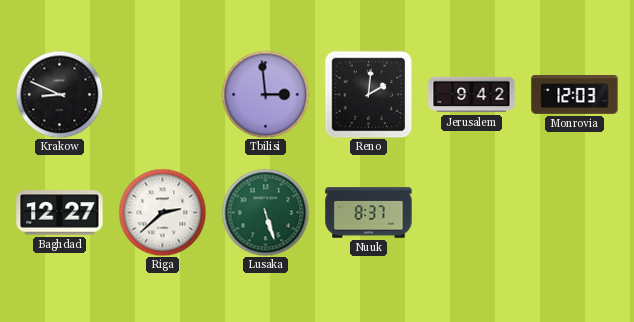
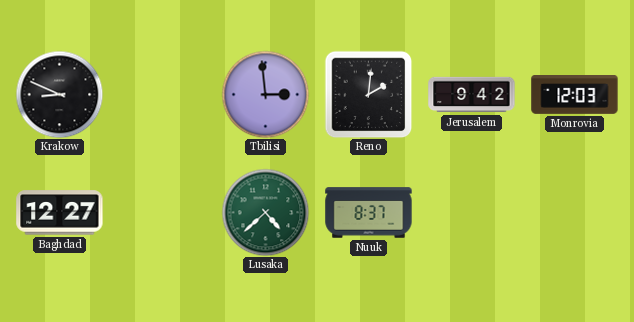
Riga: 2:38 -> none (162, 212)
Lusaka: 5:27 -> 4:38 (265, 212)
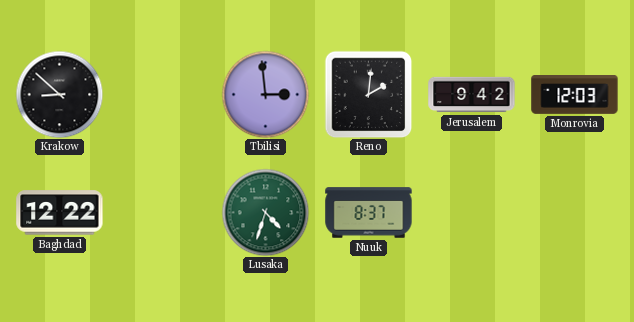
Krakow: 8:49 -> 8:52 (59, 94)
Baghdad: 12:27 -> 12:22 (60, 213)
Lusaka: 4:38 -> 4:33 (265, 212)
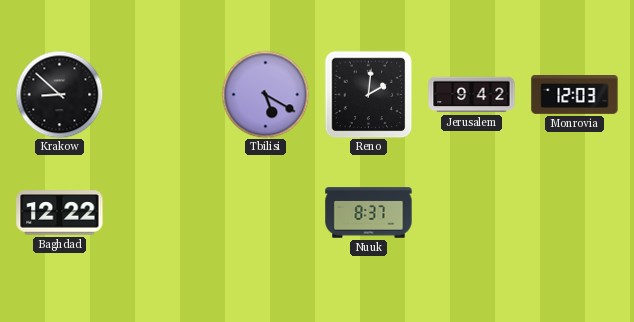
Tbilisi: 2:59 -> 5:20 (265, 94)
Lusaka: 4:33 -> none (265, 212)
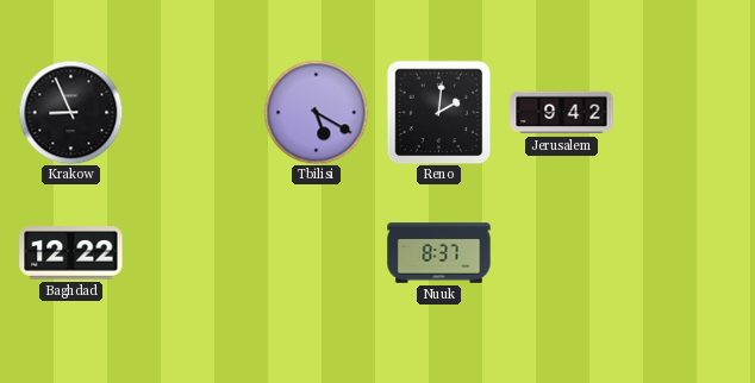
Krakow: 8:52 -> 8:56 (70, 112)
Monrovia: 12:03 -> none (575, 95)
